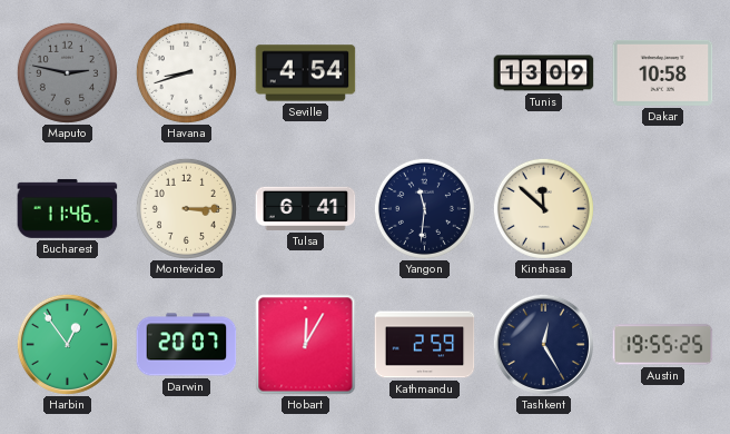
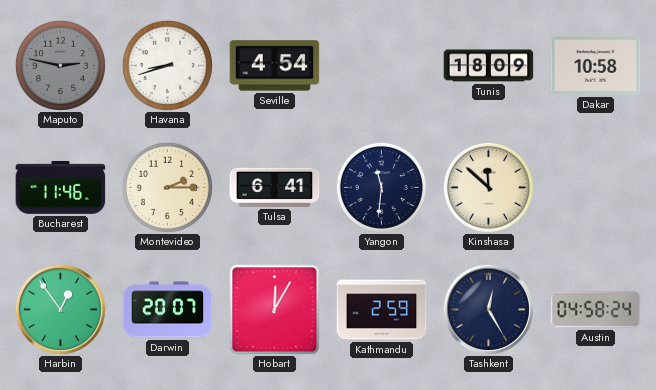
Tunis: 13:09 -> 18:09 (489, 66)
Montevideo: 3:15 -> 2:15 (167, 187)
Austin: 19:55 -> 04:58 (596, 310)
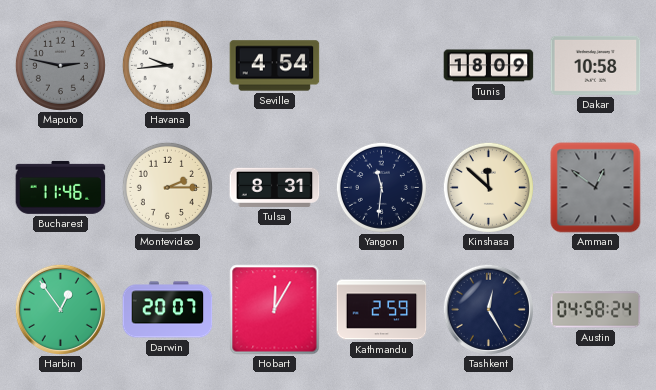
Havana: 8:42 -> 9:44 (167, 65)
Tulsa: 6:41 -> 8:31 (275, 187)
Amman: none -> 12:51 (596, 188)
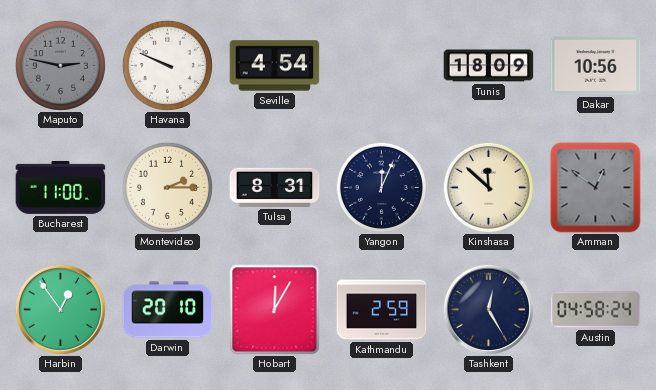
Havana: 9:44 -> 9:49 (167, 65)
Dakar: 10:58 -> 10:56 (596, 65)
Bucharest: 11:46 -> 11:00 (61, 187)
Yangon: 11:31 -> 12:04 (381, 187)
Darwin: 20:07 -> 20:10 (168, 310)
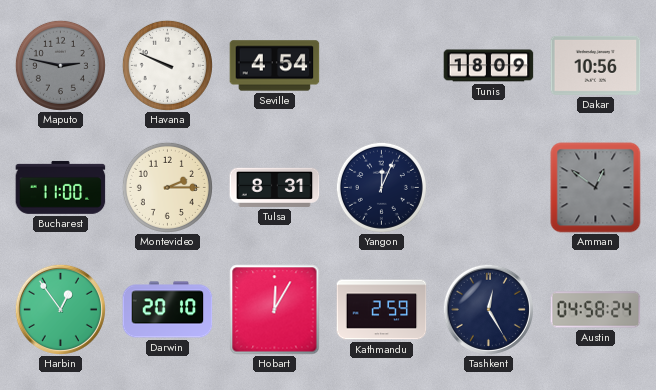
Kinshasa: 11:52 -> none (488, 187)
